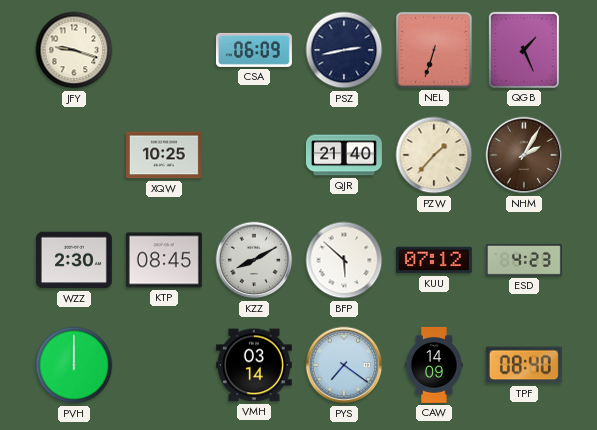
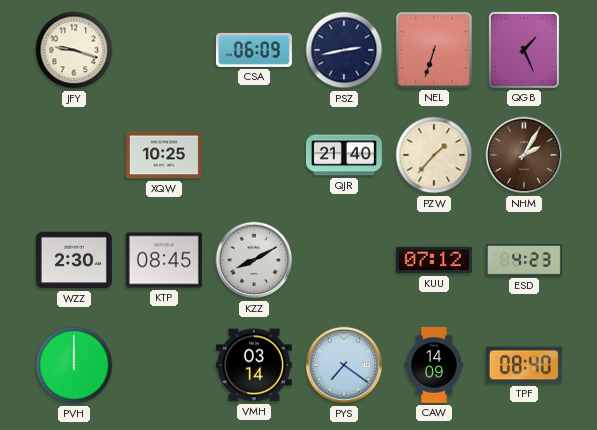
BFP: 5:52 -> none (344, 260)
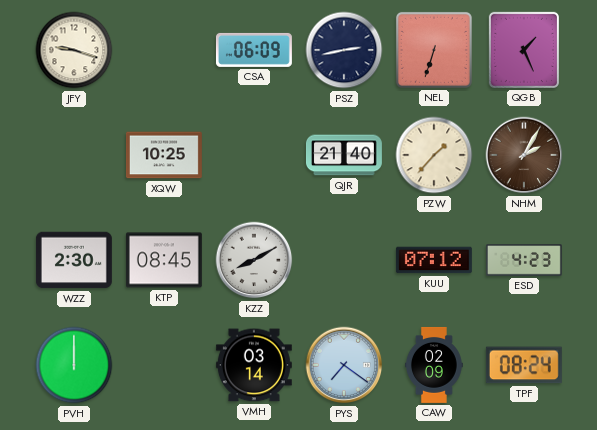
CAW: 14:09 -> 02:09 (434, 365)
TPF: 08:40 -> 08:24 (524, 365)
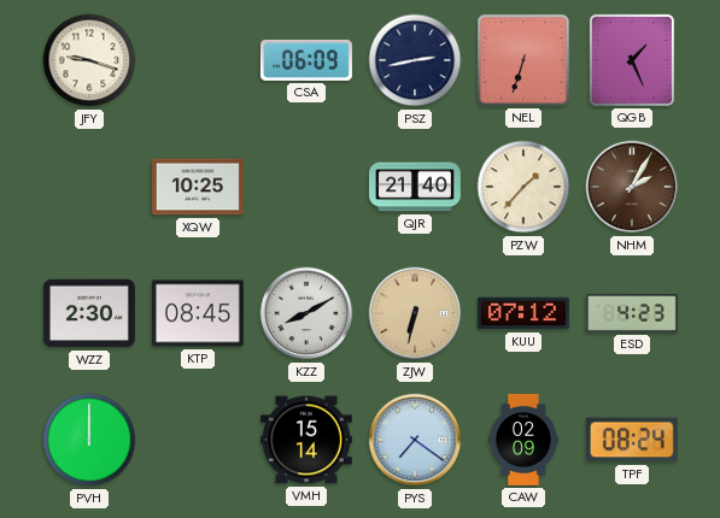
ZJW: none -> 6:32 (415, 313)
VMH: 03:14 -> 15:14 (306, 440)
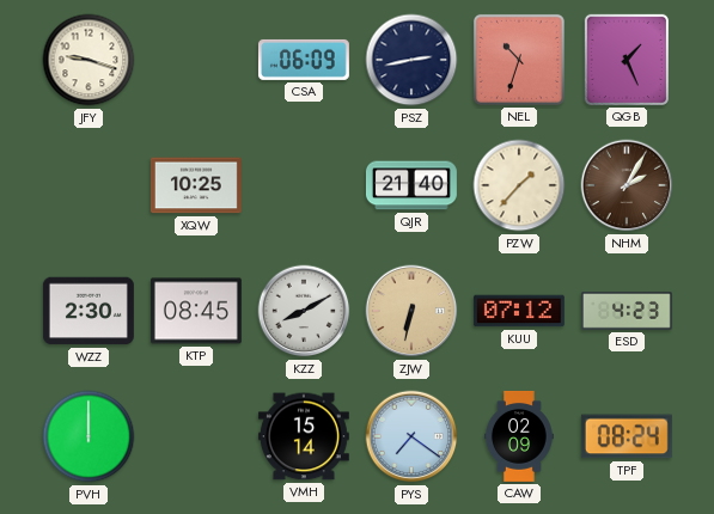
NEL: 6:33 -> 10:33 (519, 60)
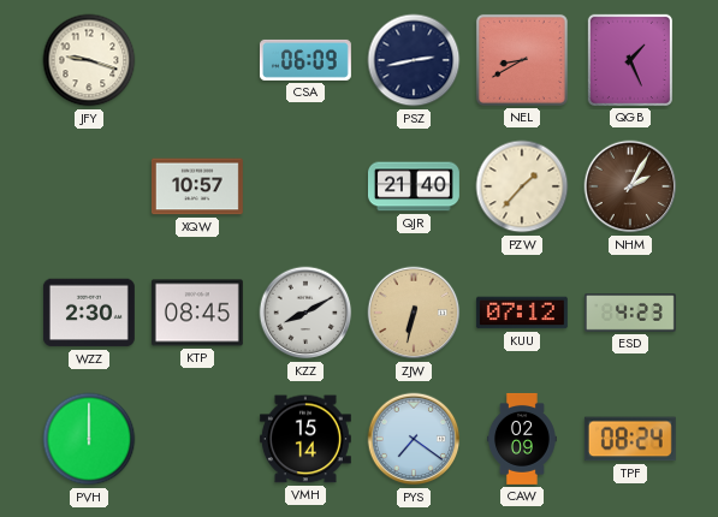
NEL: 10:33 -> 8:40 (522, 60)
XQW: 10:25 -> 10:57 (197, 186)
